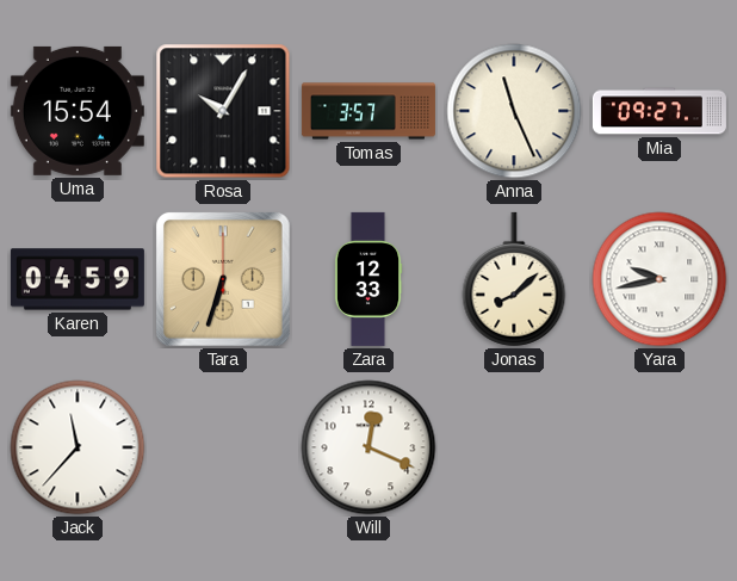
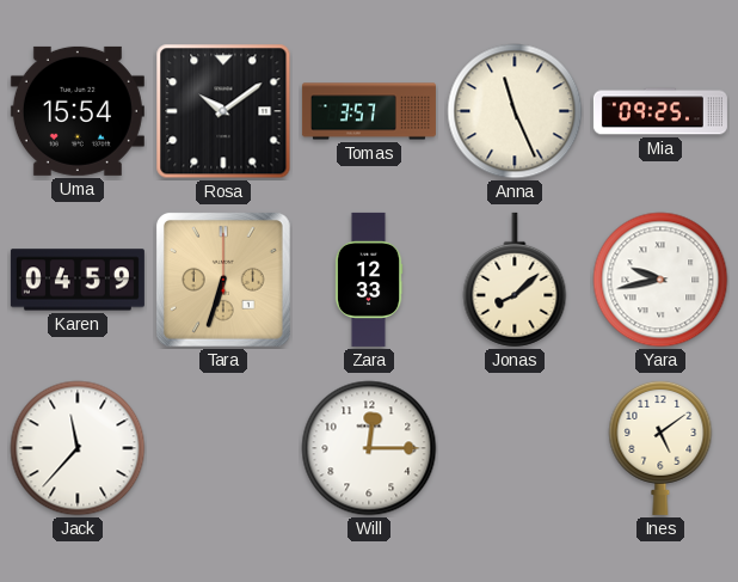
Rosa: 10:05 -> 10:09 (223, 111)
Mia: 09:27 -> 09:25 (660, 111)
Will: 12:19 -> 12:15 (369, 448)
Ines: none -> 5:09 (660, 447)
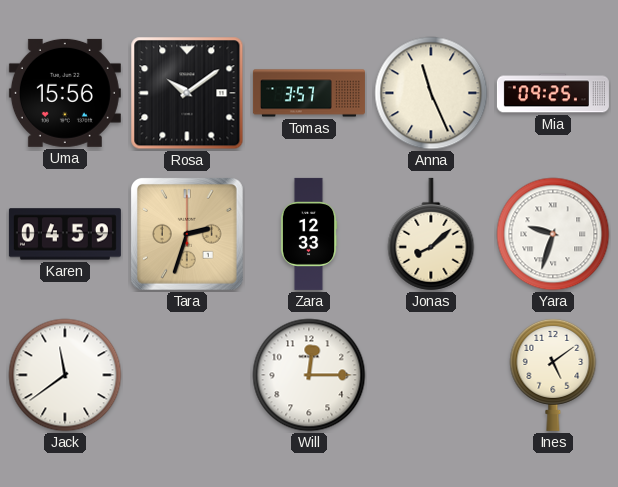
Uma: 15:54 -> 15:56 (65, 93)
Tara: 6:33 -> 2:33 (187, 234)
Yara: 9:43 -> 9:33 (553, 234)
Jack: 11:37 -> 11:39 (65, 375)
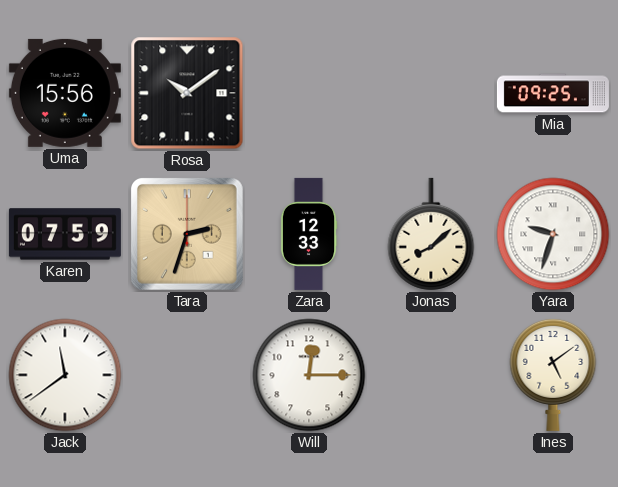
Tomas: 3:57 -> none (309, 93)
Anna: 11:26 -> none (431, 93)
Karen: 04:59 -> 07:59 (65, 234)
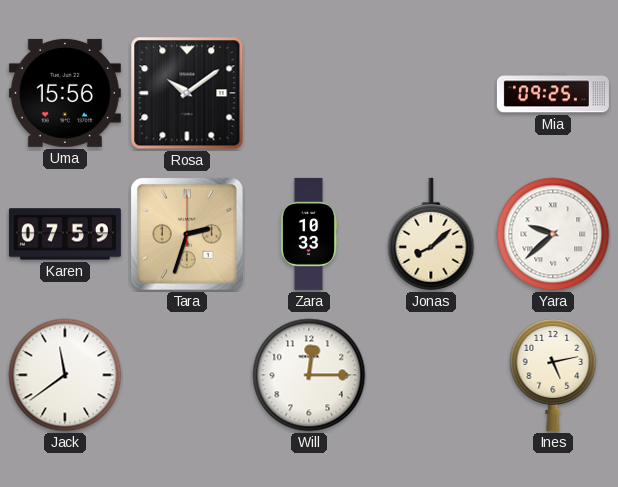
Zara: 12:33 -> 10:33 (309, 234)
Yara: 9:33 -> 9:38 (553, 234)
Ines: 5:09 -> 5:13 (553, 374)
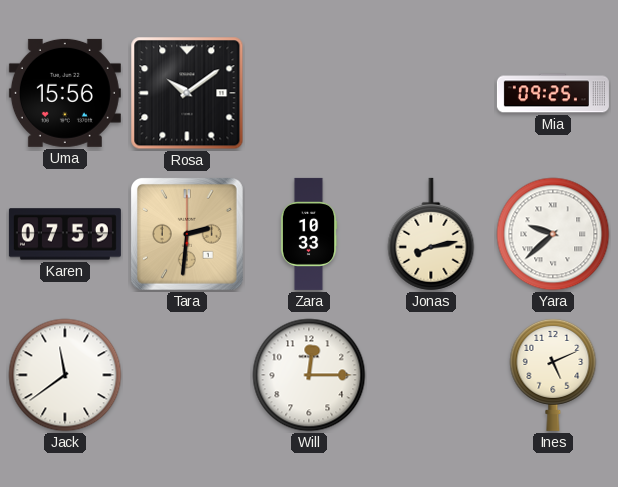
Tara: 2:33 -> 2:31 (187, 234)
Jonas: 8:08 -> 8:13 (431, 234)
Ines: 5:13 -> 5:11 (553, 374)
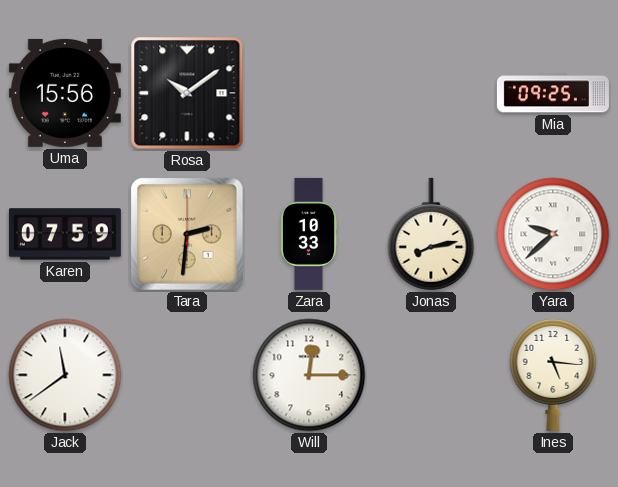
Ines: 5:11 -> 5:16 (553, 374)
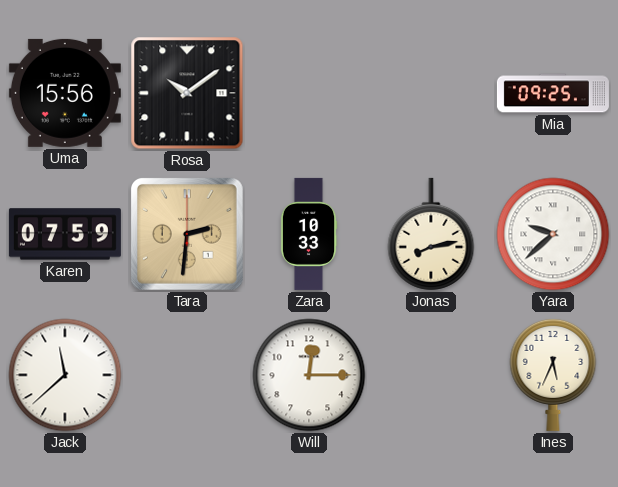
Jack: 11:39 -> 11:38 (65, 375)
Ines: 5:16 -> 5:34 (553, 374)
